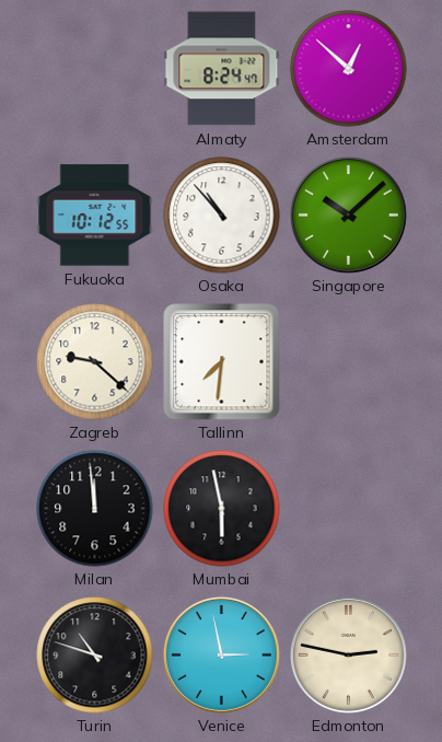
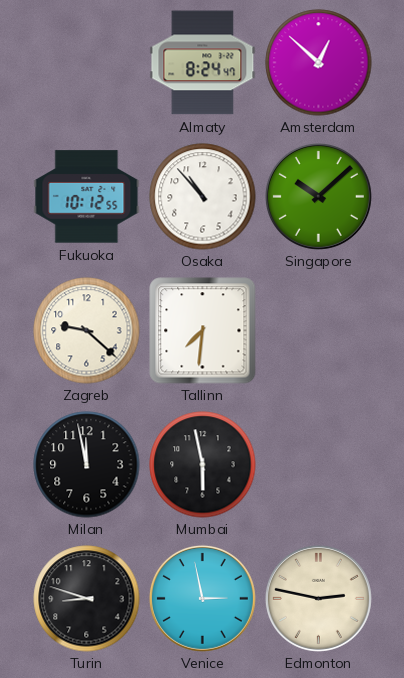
Milan: 11:59 -> 11:58 (87, 465)
Turin: 10:48 -> 8:48 (87, 599)
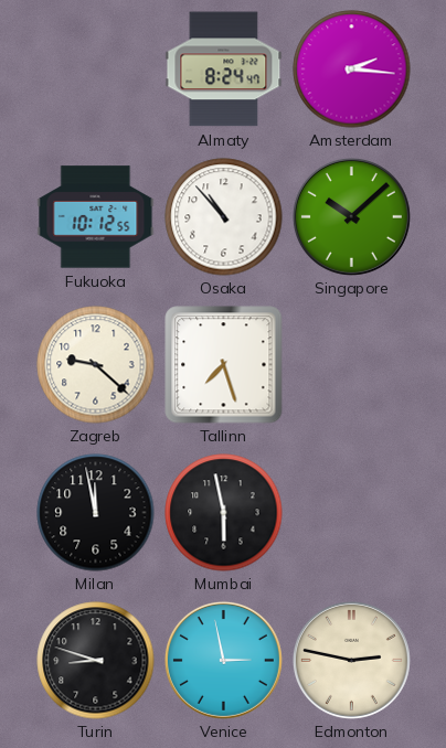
Amsterdam: 12:52 -> 2:16 (352, 70)
Tallinn: 7:31 -> 7:27 (224, 365)
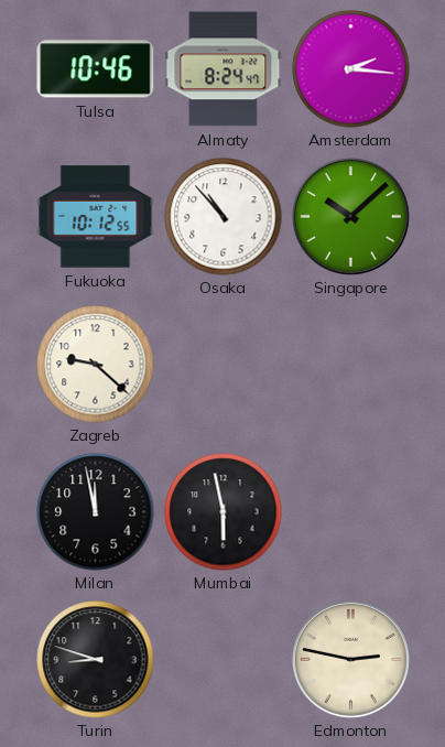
Tulsa: none -> 10:46 (96, 69)
Tallinn: 7:27 -> none (224, 365)
Venice: 2:58 -> none (223, 660)
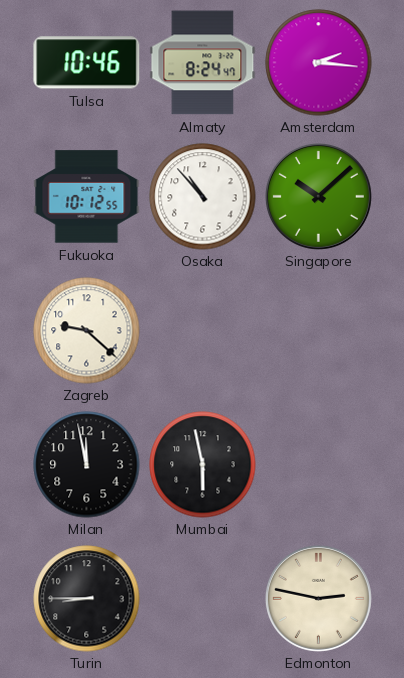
Turin: 8:48 -> 8:45 (87, 599)
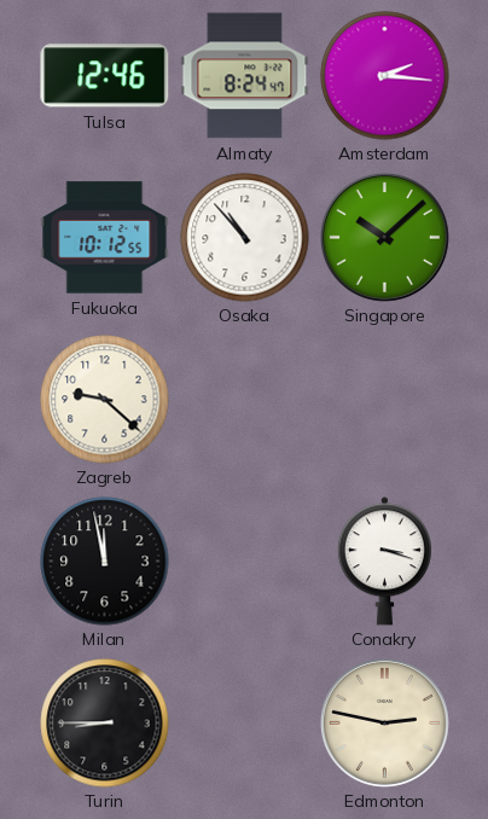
Tulsa: 10:46 -> 12:46 (105, 76)
Mumbai: 5:58 -> none (203, 465)
Conakry: none -> 3:18 (384, 562)
